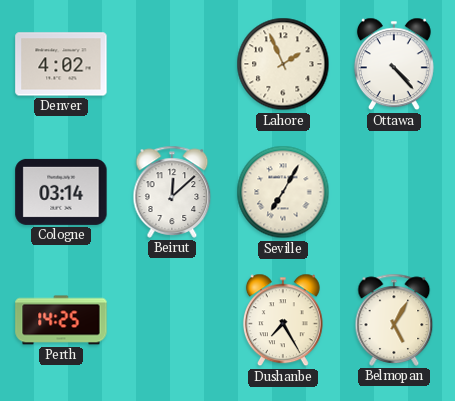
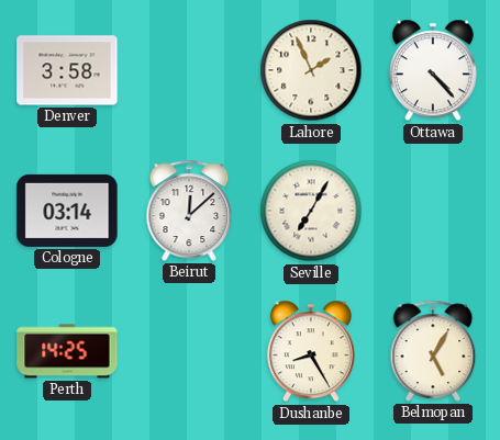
Denver: 4:02 -> 3:58 (67, 70)
Dushanbe: 7:25 -> 8:25 (311, 351)
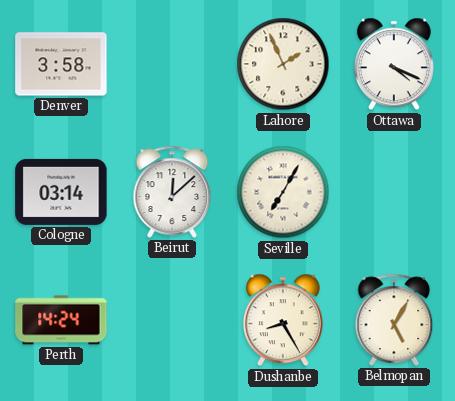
Ottawa: 4:23 -> 4:19 (394, 64)
Perth: 14:25 -> 14:24 (61, 320)
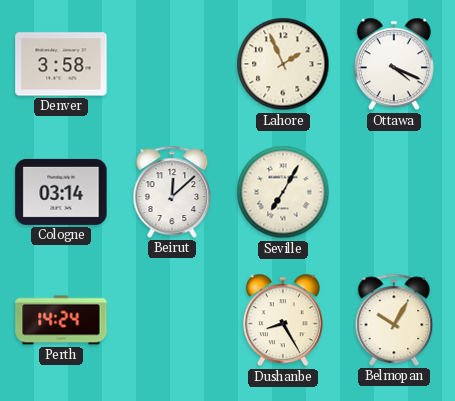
Belmopan: 5:05 -> 10:05 (394, 320)
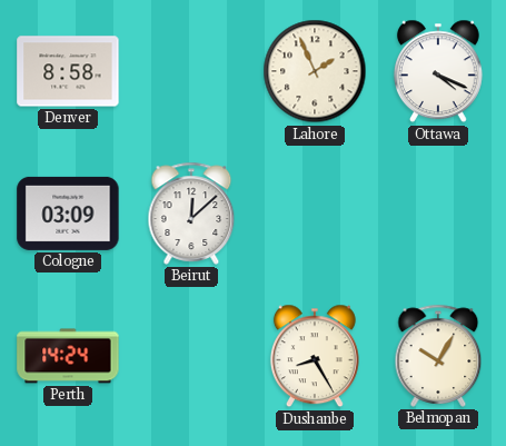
Denver: 3:58 -> 8:58 (68, 71)
Cologne: 03:14 -> 03:09 (68, 214)
Seville: 7:05 -> none (283, 192)
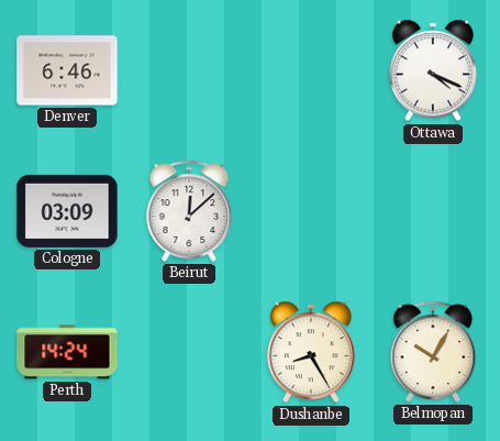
Denver: 8:58 -> 6:46 (67, 70)
Lahore: 1:56 -> none (315, 71)
